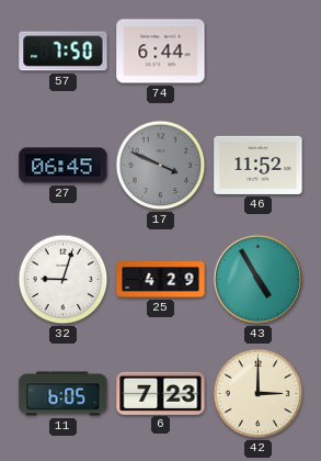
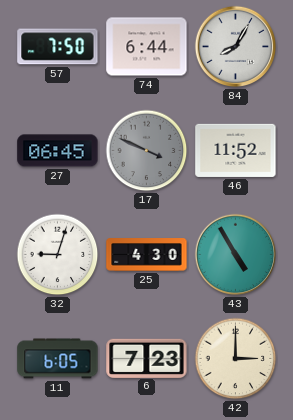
84: none -> 8:05 (236, 47)
25: 4:29 -> 4:30 (147, 255)
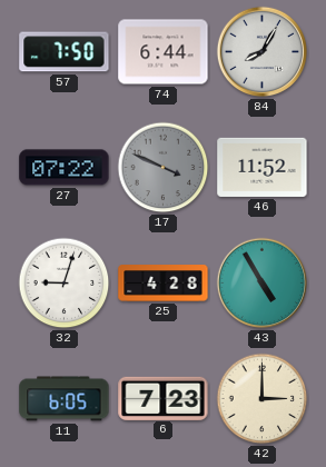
27: 06:45 -> 07:22 (65, 168)
25: 4:30 -> 4:28 (164, 284)
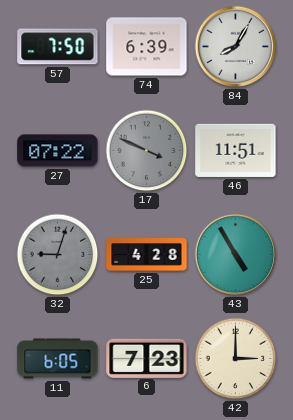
74: 6:44 -> 6:39 (147, 47)
46: 11:52 -> 11:51 (236, 150)
32 dial: white -> grey (58, 255)
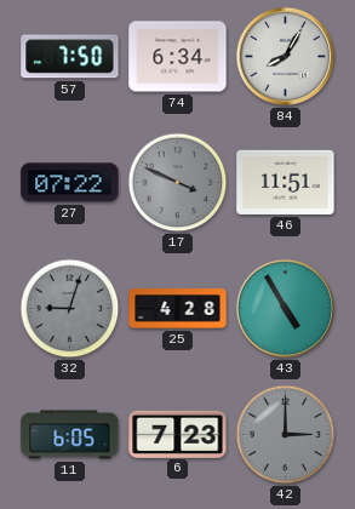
74: 6:39 -> 6:34 (178, 57)
42 dial: cream -> grey (286, 435)
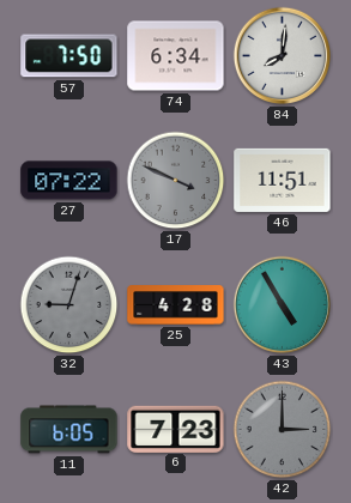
84: 8:05 -> 8:01 (283, 56)
